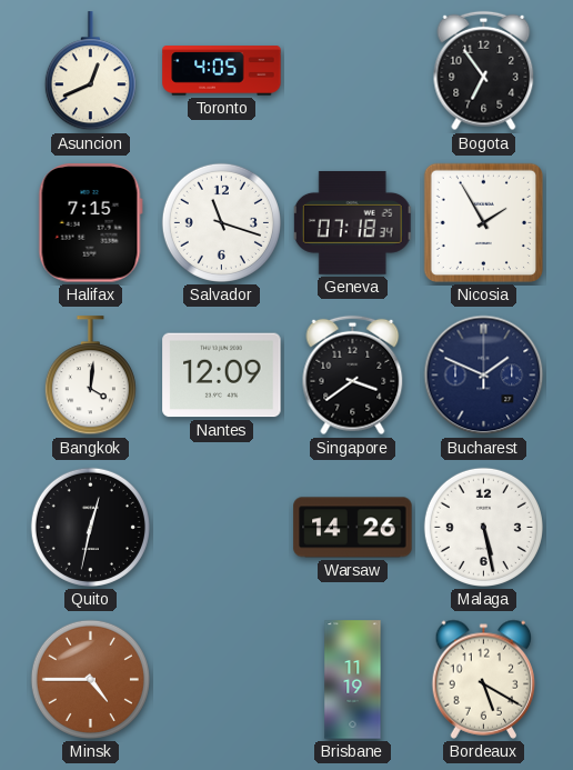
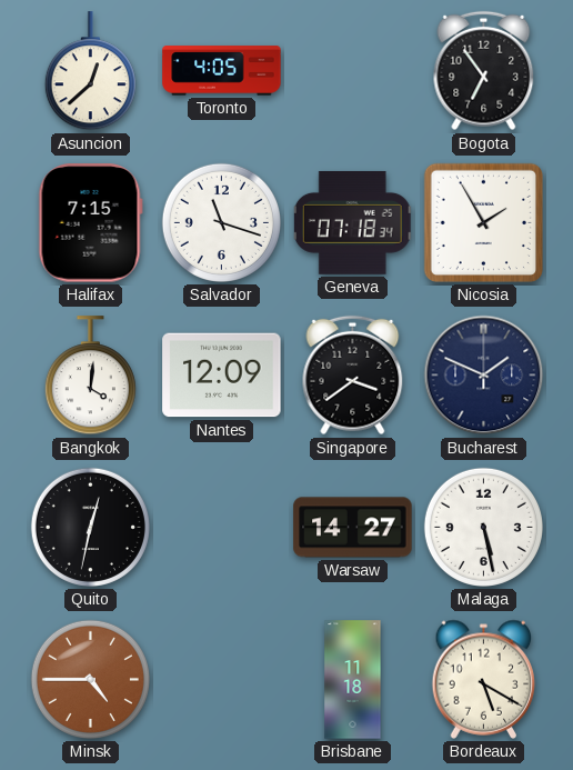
Asuncion: 12:41 -> 12:38 (90, 71)
Warsaw: 14:26 -> 14:27 (353, 528)
Brisbane: 11:19 -> 11:18 (353, 680)
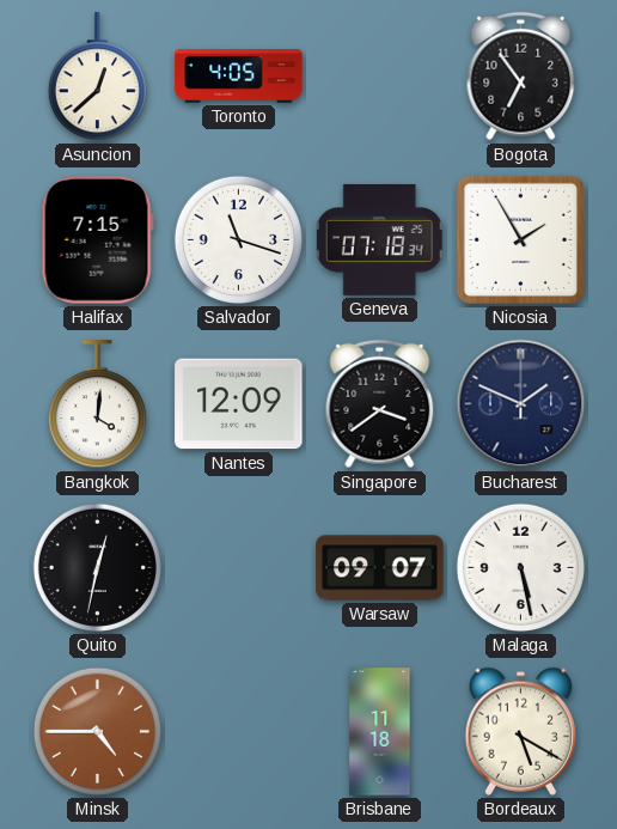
Warsaw: 14:27 -> 09:07 (380, 568)
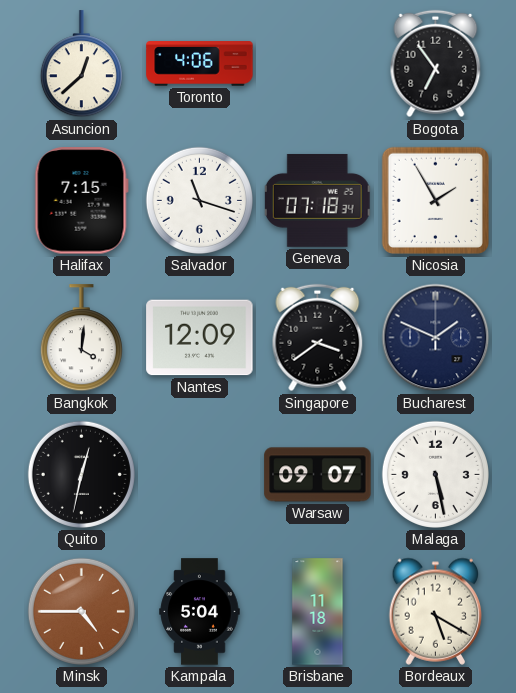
Toronto: 4:05 -> 4:06 (200, 64)
Kampala: none -> 5:04 (200, 612)
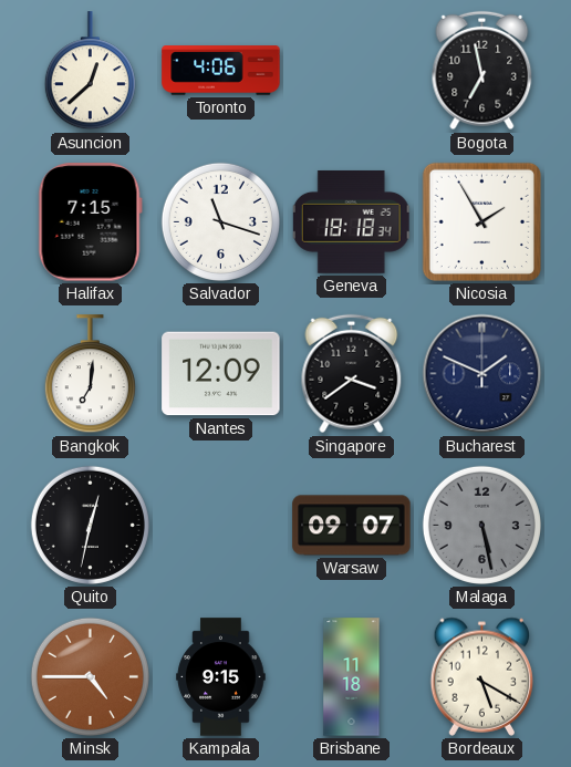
Bogota: 6:54 -> 6:58 (482, 71)
Geneva: 07:18 -> 18:18 (351, 221)
Bangkok: 4:01 -> 7:01 (90, 374)
Malaga dial: white -> grey (481, 525)
Kampala: 5:04 -> 9:15 (221, 677)
